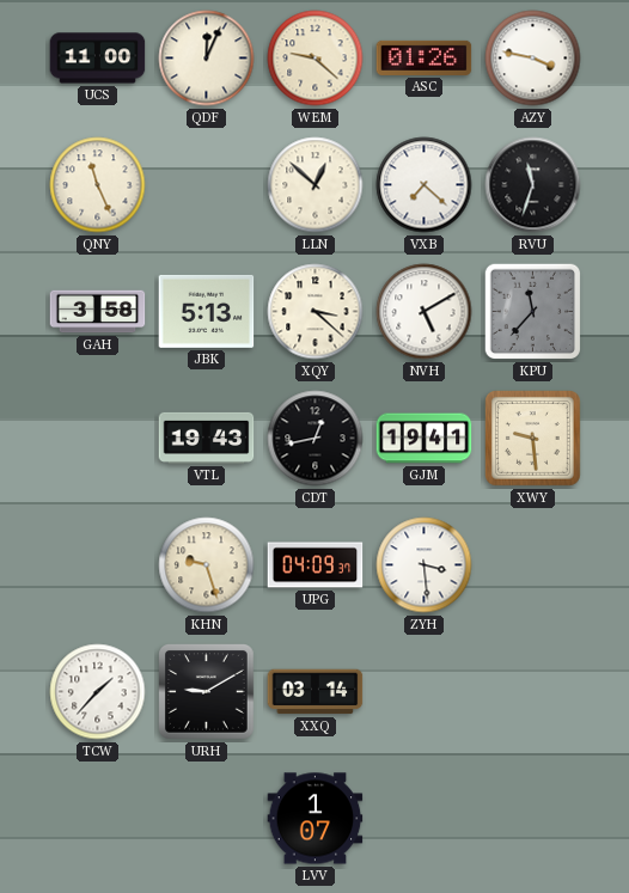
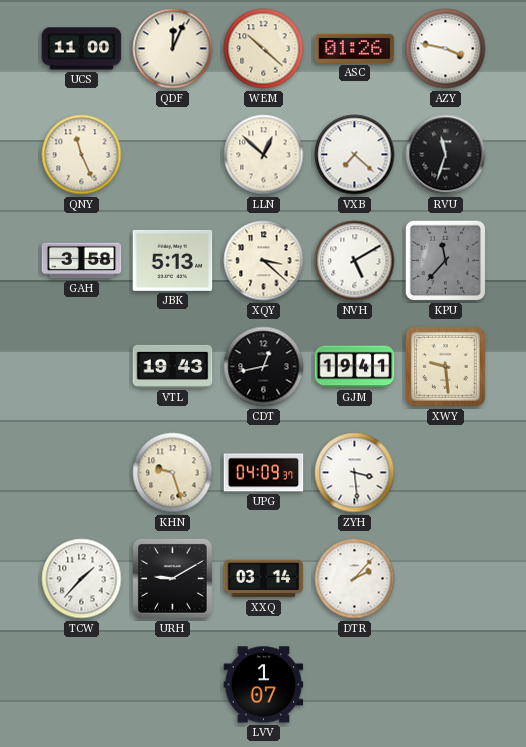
WEM: 9:22 -> 10:22 (264, 49)
DTR: none -> 2:07 (355, 579)
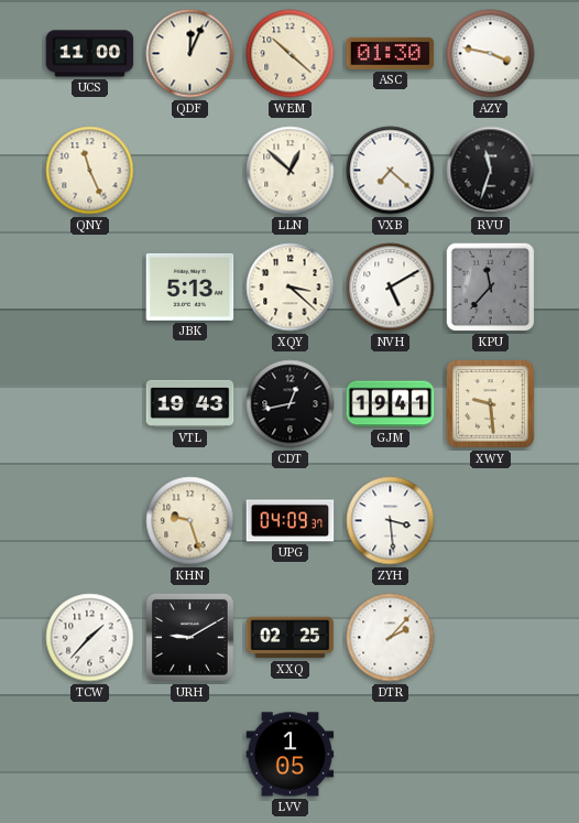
ASC: 01:26 -> 01:30 (391, 53)
GAH: 3:58 -> none (82, 261)
XXQ: 03:14 -> 02:25 (291, 638)
LVV: 1:07 -> 1:05 (291, 755)
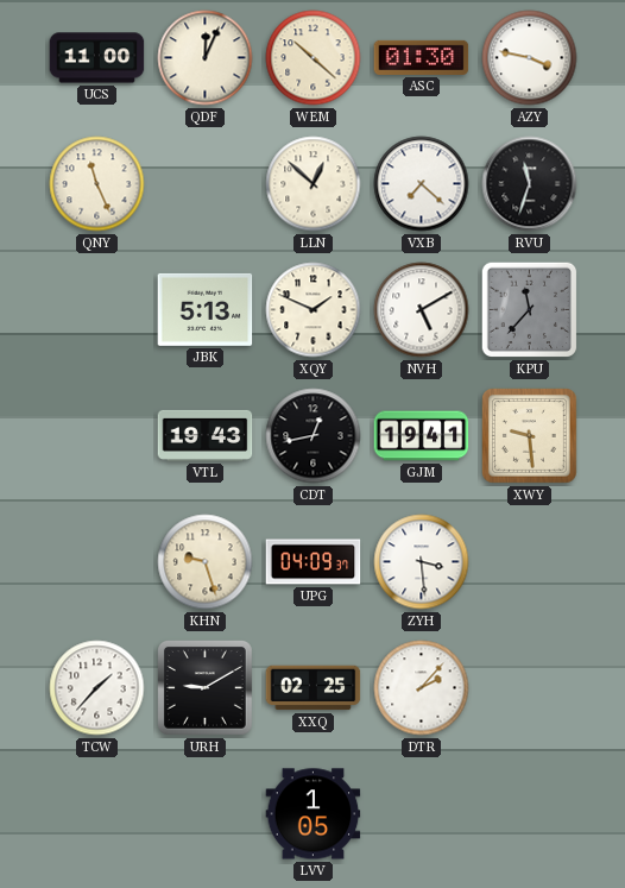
XQY: 3:22 -> 1:49 (314, 310)
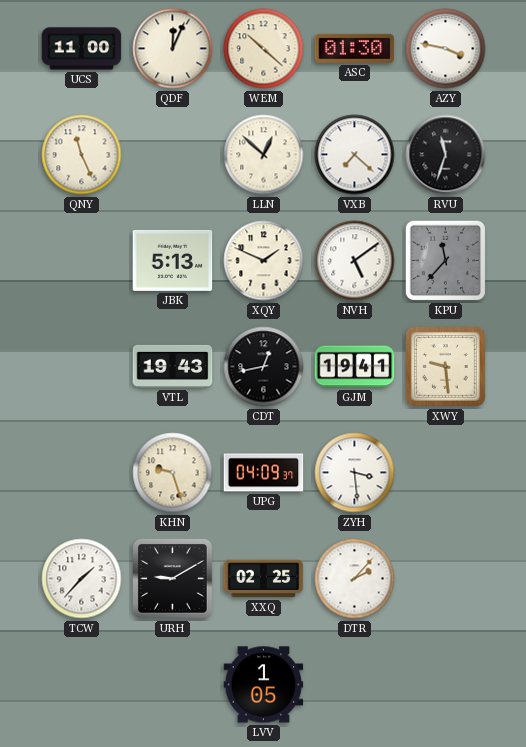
NVH: 5:10 -> 5:09 (355, 261)
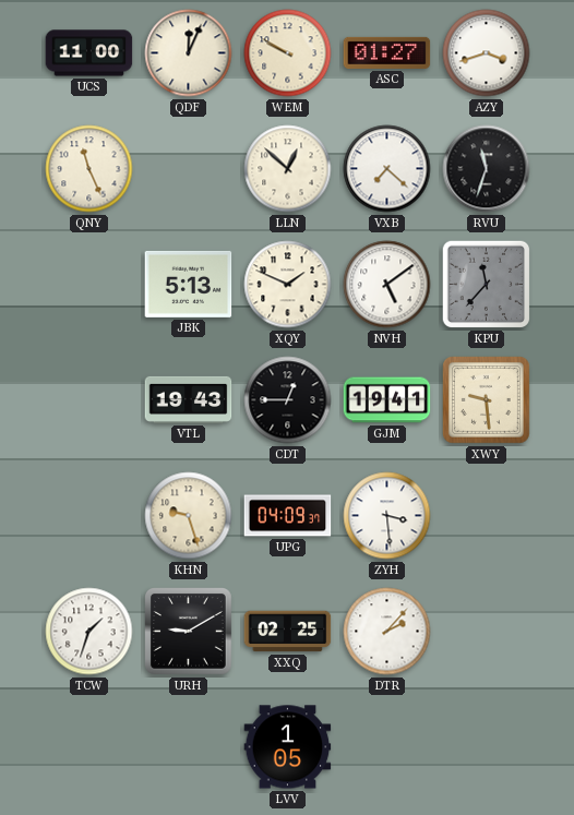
WEM: 10:22 -> 9:50 (288, 53)
ASC: 01:30 -> 01:27 (387, 52)
AZY: 3:47 -> 3:42 (487, 53)
CDT: 12:43 -> 12:45 (288, 400)
TCW: 1:37 -> 1:33 (89, 632)
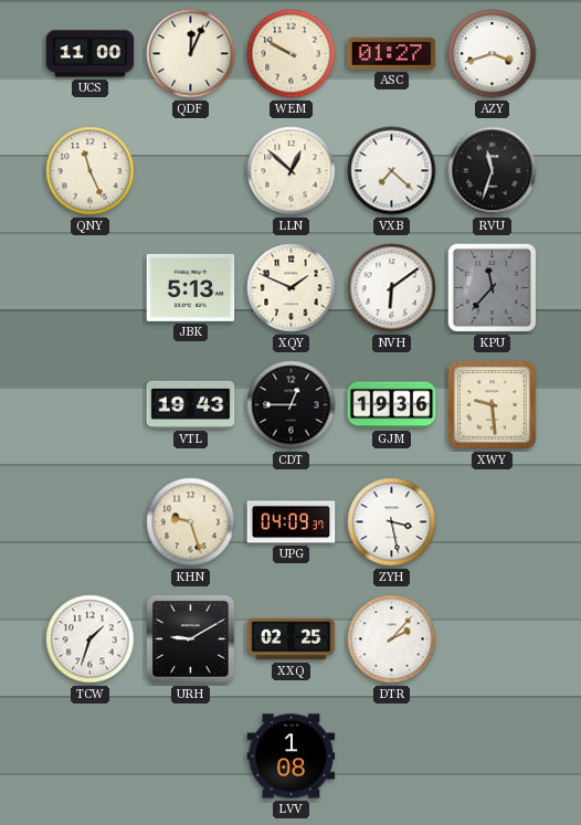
NVH: 5:09 -> 6:09 (392, 288)
GJM: 19:41 -> 19:36 (392, 405)
ZYH: 3:29 -> 3:28 (392, 522)
LVV: 1:05 -> 1:08 (292, 757)
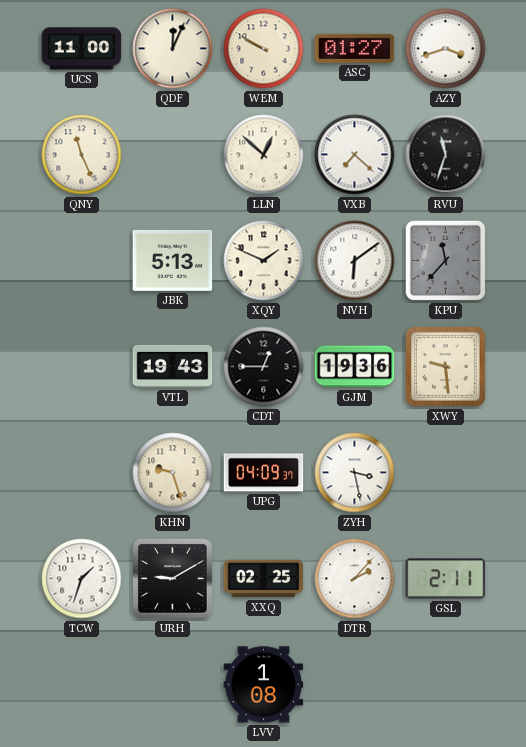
GSL: none -> 2:11 (446, 579)
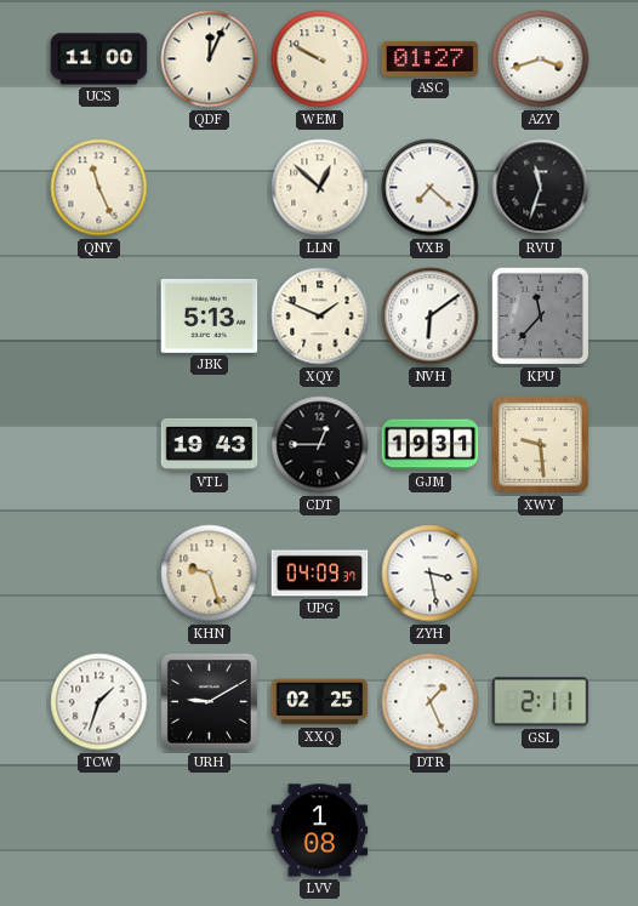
GJM: 19:36 -> 19:31 (431, 445)
DTR: 2:07 -> 1:26 (431, 702)
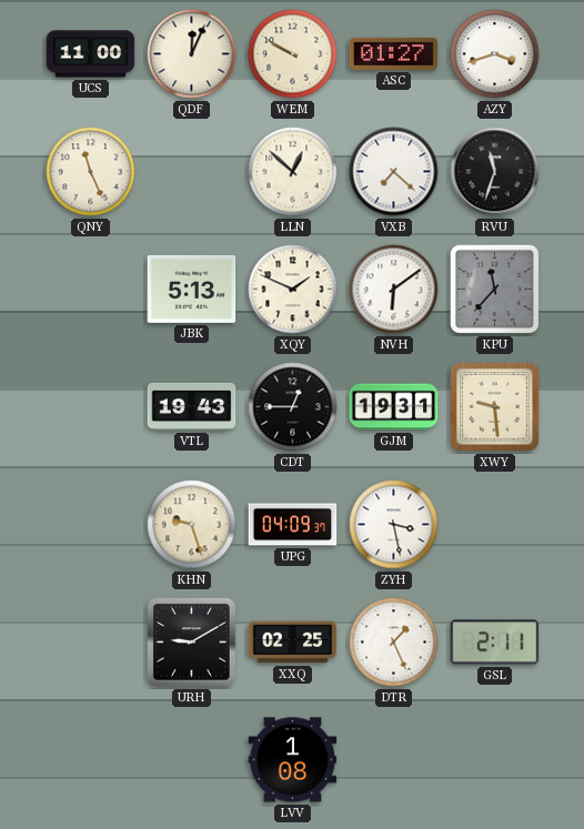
TCW: 1:33 -> none (99, 702)
